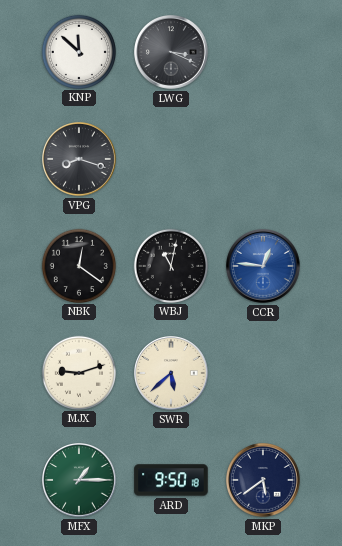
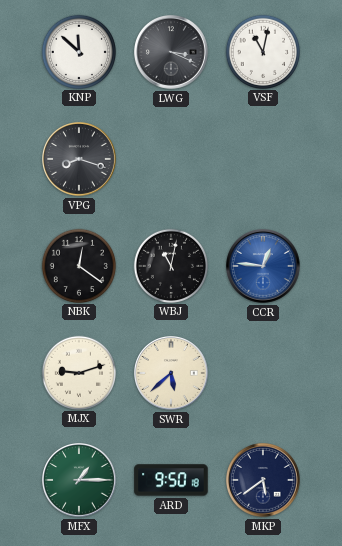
VSF: none -> 11:02 (262, 51)
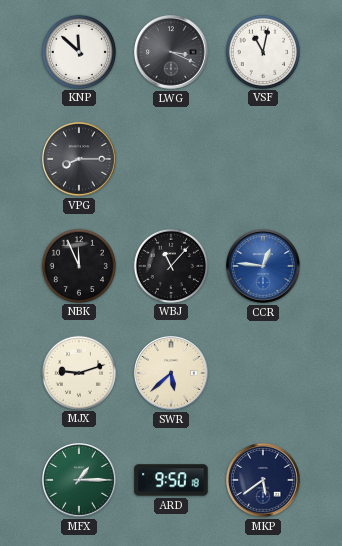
VPG: 8:18 -> 8:15 (80, 160)
NBK: 12:21 -> 11:56 (78, 265)
WBJ: 11:02 -> 11:07 (170, 265)
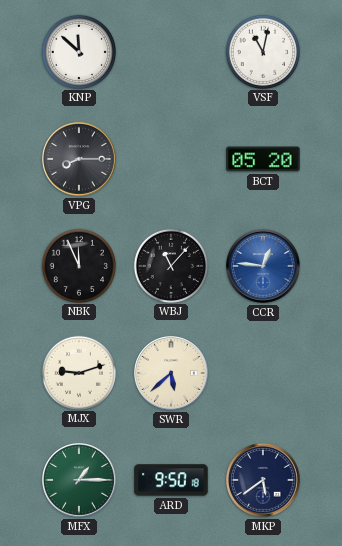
LWG: 3:19 -> none (172, 53)
BCT: none -> 05:20 (263, 159)
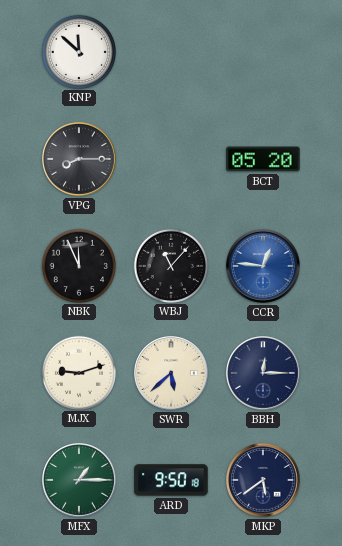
VSF: 11:02 -> none (262, 51)
BBH: none -> 12:15 (264, 374)
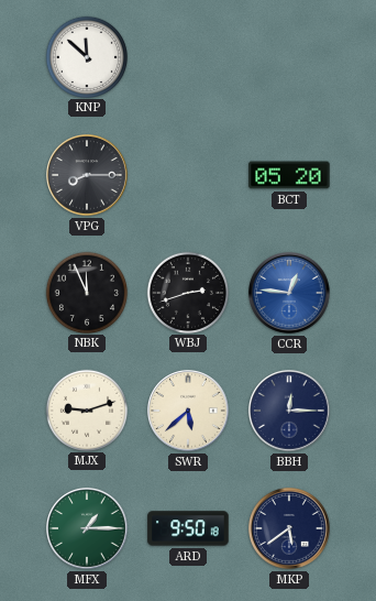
WBJ: 11:07 -> 2:42 (187, 292)
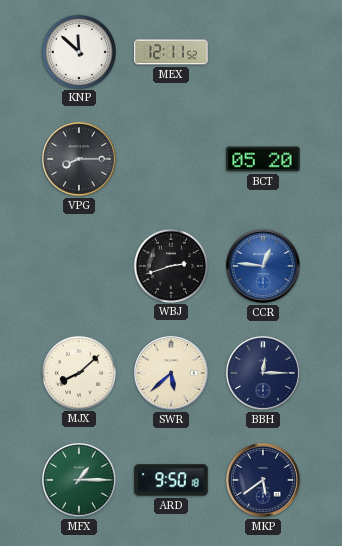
MEX: none -> 12:11 (171, 52)
NBK: 11:56 -> none (86, 292)
MJX: 9:12 -> 8:08 (78, 372)
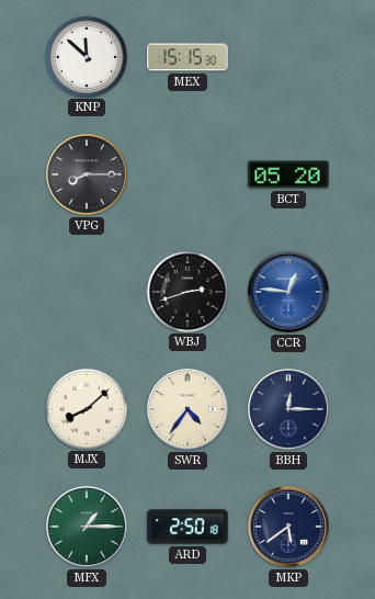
MEX: 12:11 -> 15:15 (187, 57)
SWR: 5:38 -> 4:36 (189, 410)
ARD: 9:50 -> 2:50 (187, 527)
